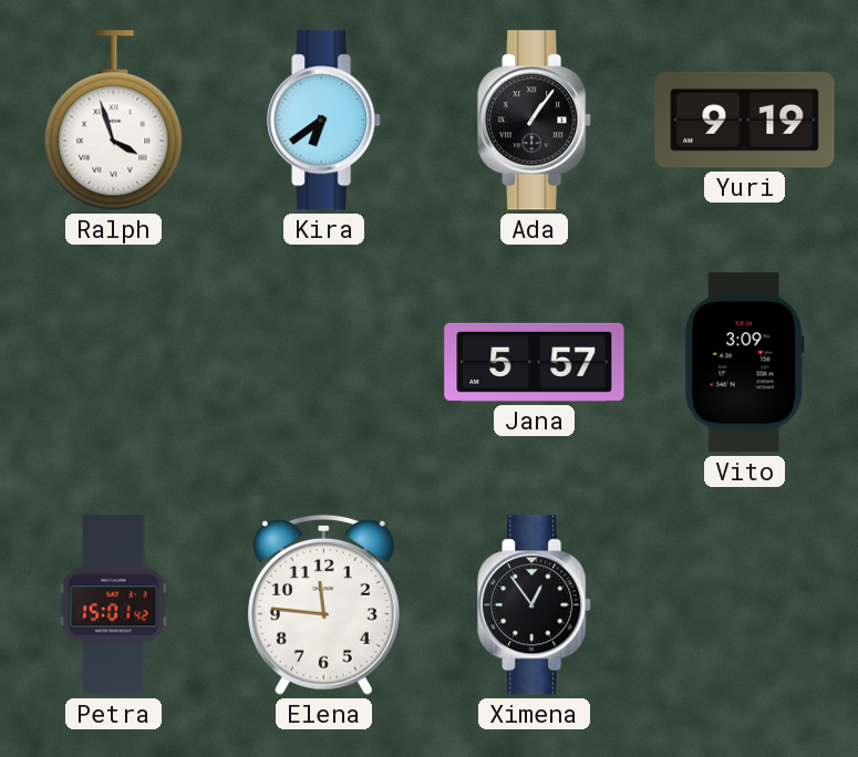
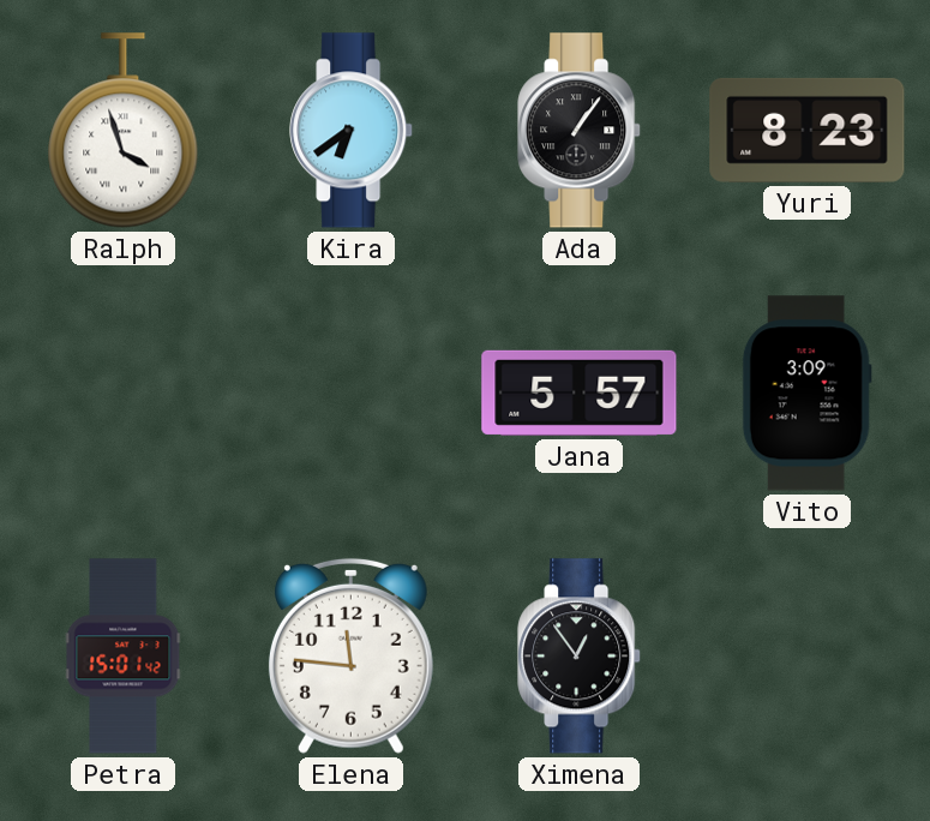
Yuri: 9:19 -> 8:23 (808, 130)
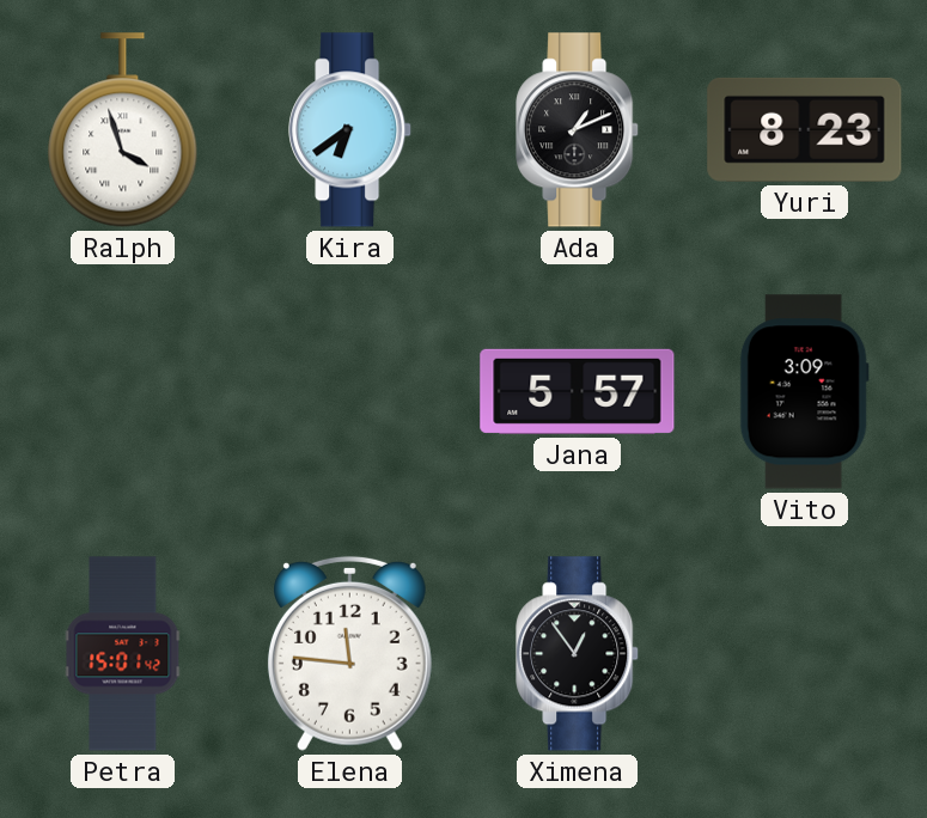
Ada: 1:06 -> 1:11 (578, 130)
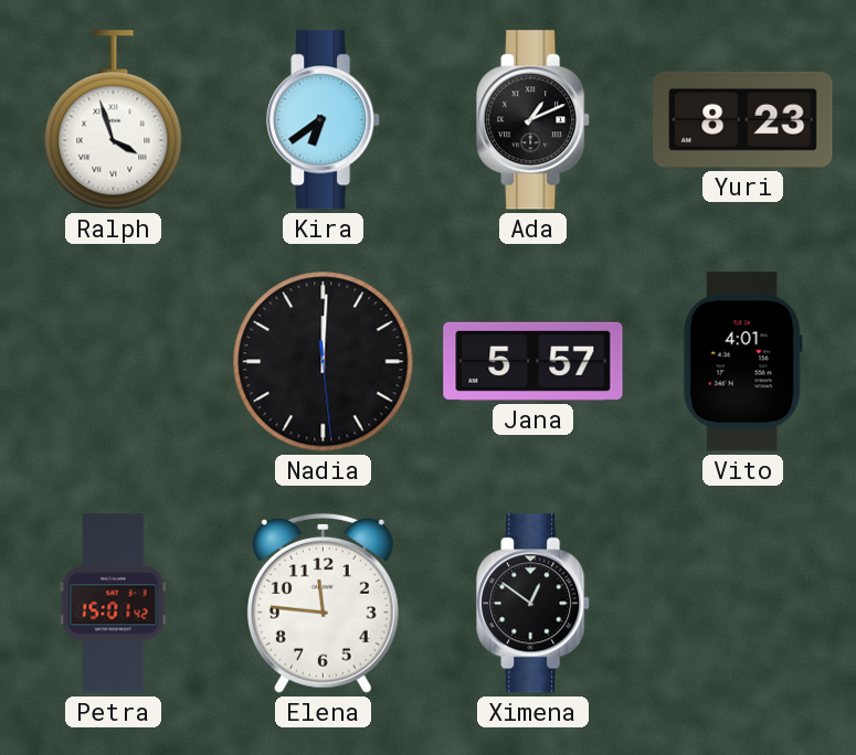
Nadia: none -> 12:00 (324, 362)
Vito: 3:09 -> 4:01 (742, 362)
Ximena: 12:54 -> 12:51 (533, 604)
